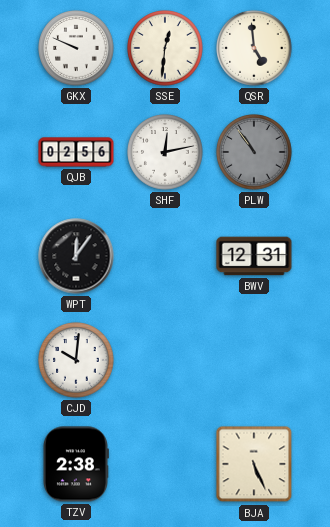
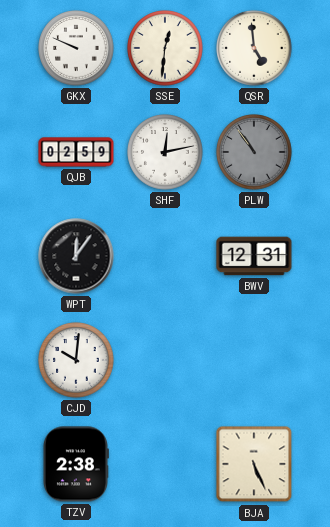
QJB: 02:56 -> 02:59 (76, 152)
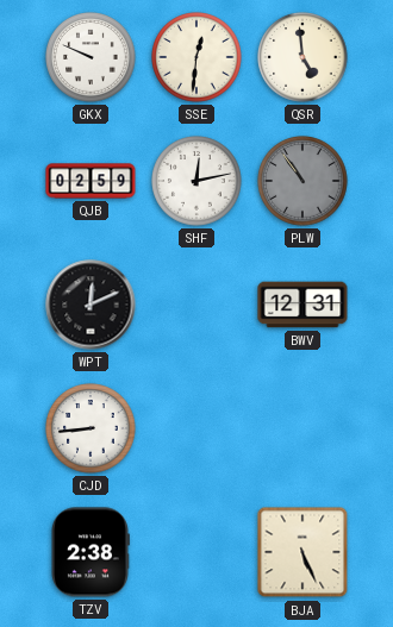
WPT: 12:06 -> 12:11 (91, 305)
CJD: 10:01 -> 8:44 (91, 428)
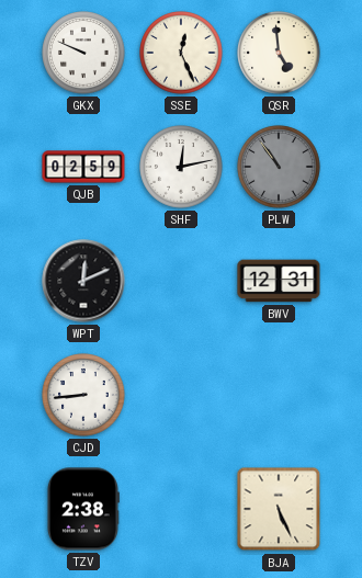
SSE: 12:31 -> 12:26 (181, 53)
